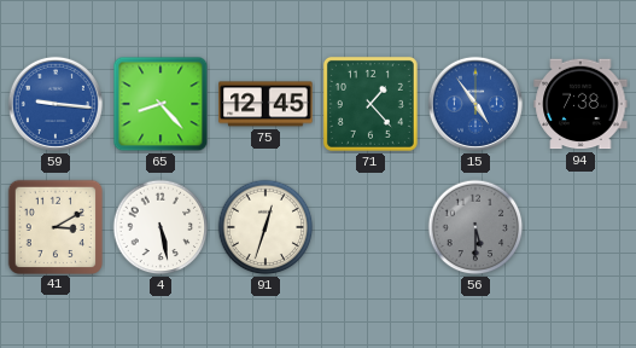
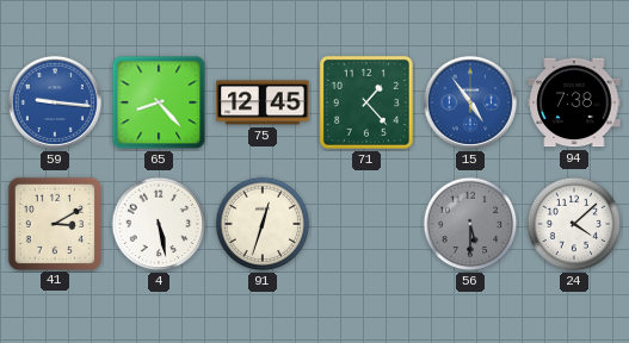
24: none -> 4:08 (574, 224)
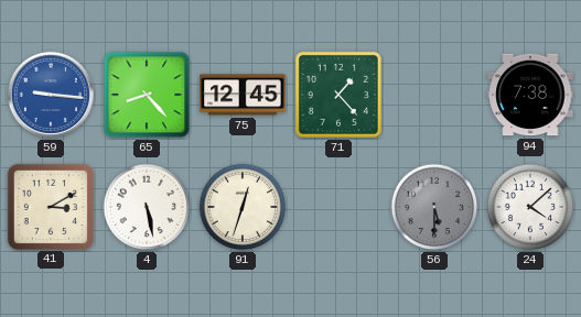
15: 4:54 -> none (470, 102)
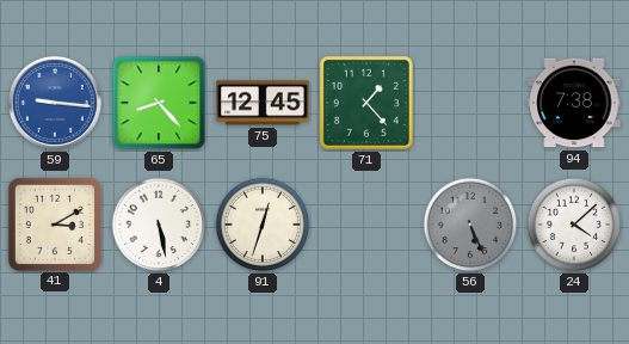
56: 5:30 -> 5:26 (470, 225)
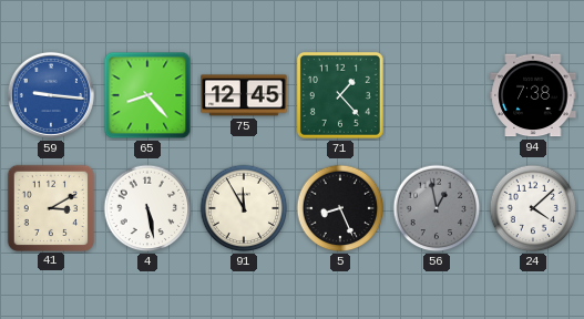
91: 12:33 -> 11:55 (244, 208)
5: none -> 8:26 (340, 208)
56: 5:26 -> 12:58 (437, 208)
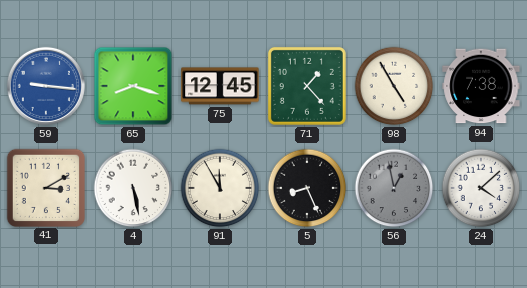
65: 8:23 -> 8:18 (133, 86)
98: none -> 4:55 (394, 86)
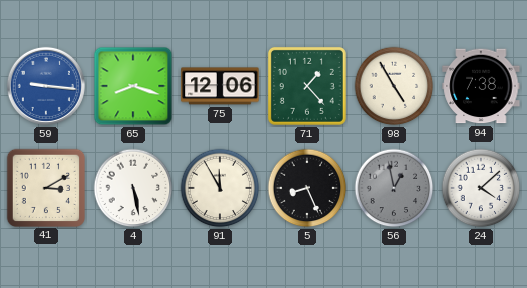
75: 12:45 -> 12:06 (220, 86)
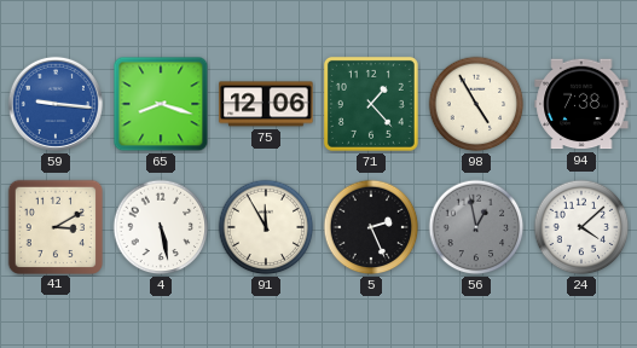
5: 8:26 -> 2:26 (371, 227)
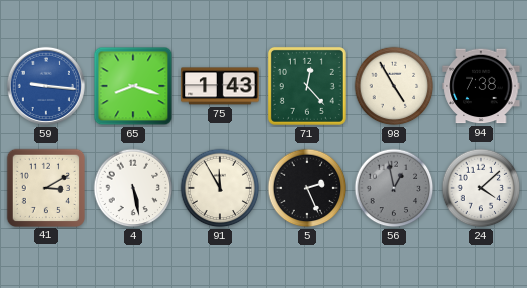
75: 12:06 -> 1:43 (220, 86)
71: 1:23 -> 12:23 (307, 86)
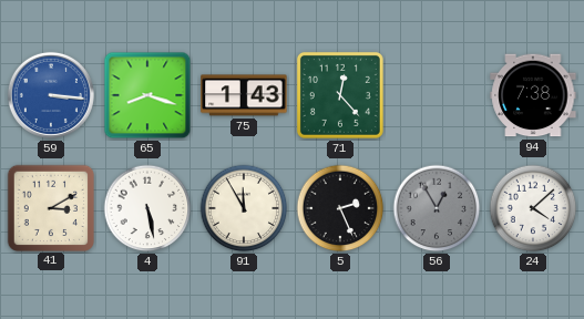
59: 9:16 -> 3:16 (51, 95)
98: 4:55 -> none (394, 86)
56: 12:58 -> 12:55 (437, 208)
